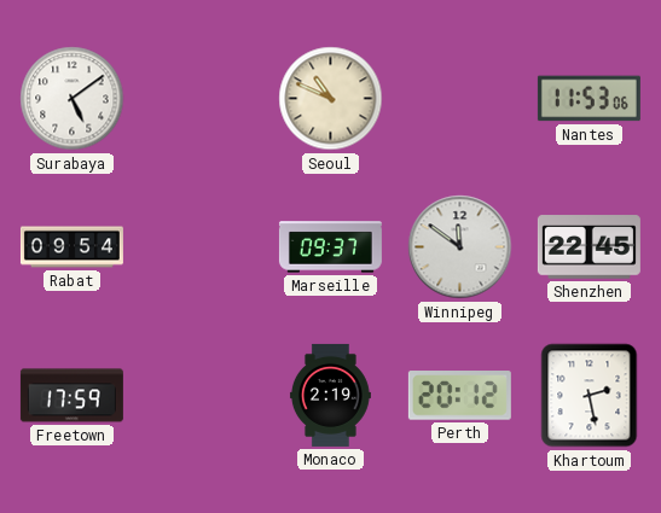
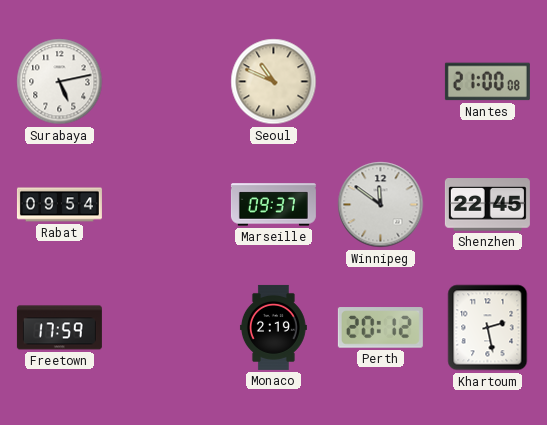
Surabaya: 5:09 -> 5:13 (60, 82)
Nantes: 11:53 -> 21:00 (487, 82)
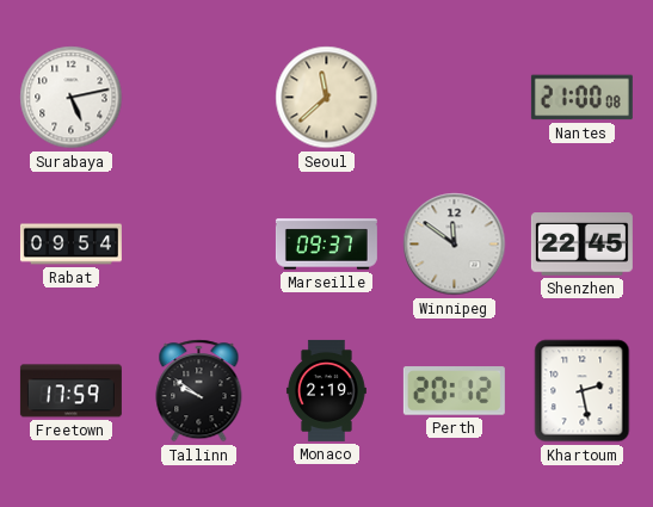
Seoul: 10:49 -> 11:38 (327, 98)
Tallinn: none -> 9:51 (199, 391)
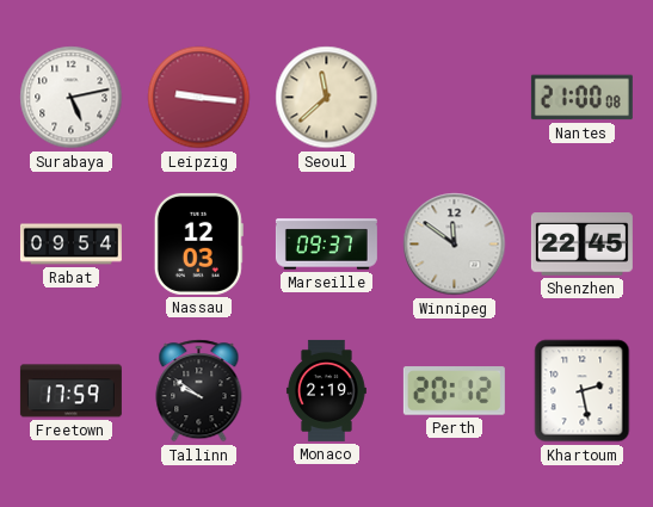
Leipzig: none -> 9:16 (199, 98)
Nassau: none -> 12:03 (198, 243)
